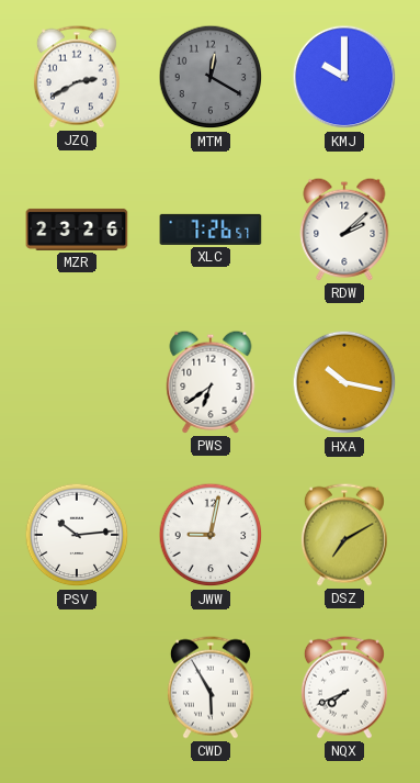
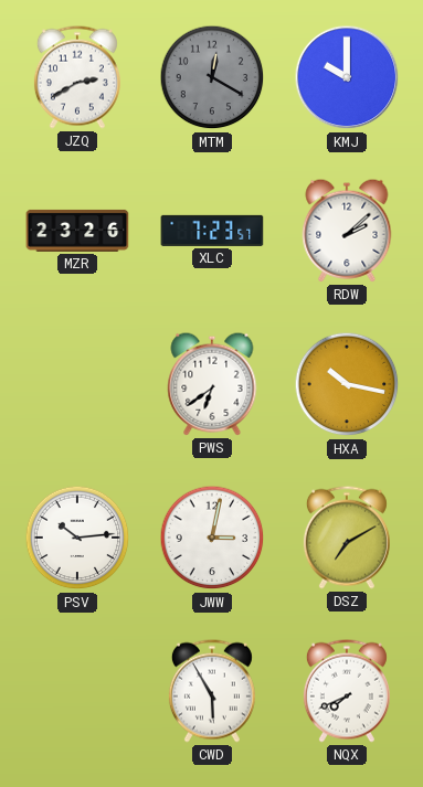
XLC: 7:26 -> 7:23 (212, 231)
JWW: 9:02 -> 3:02 (212, 538)
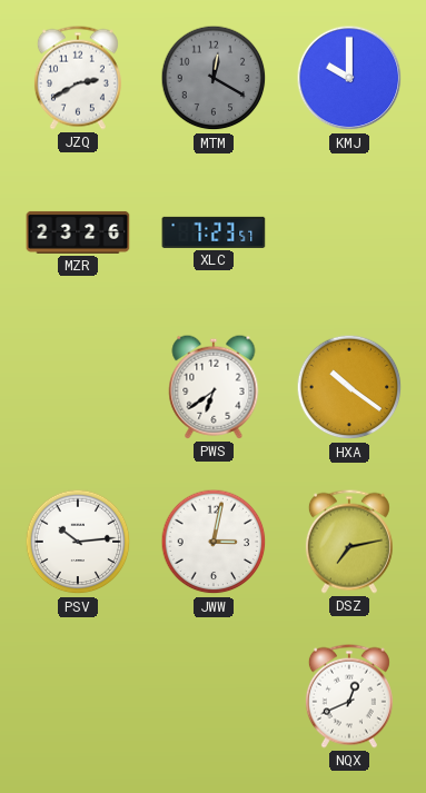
RDW: 2:08 -> none (347, 231)
HXA: 10:17 -> 10:21 (349, 387)
DSZ: 7:10 -> 7:13 (349, 542)
CWD: 5:55 -> none (212, 691)
NQX: 7:41 -> 12:41 (349, 696)
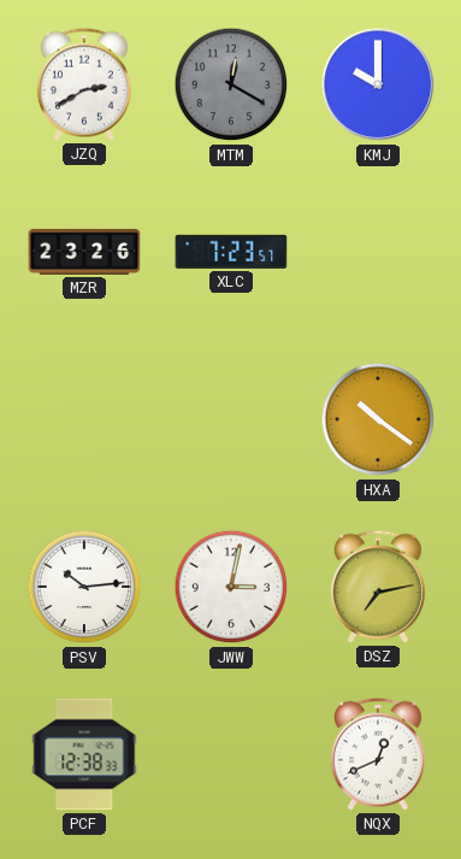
PWS: 6:39 -> none (214, 387)
PCF: none -> 12:38 (84, 754)
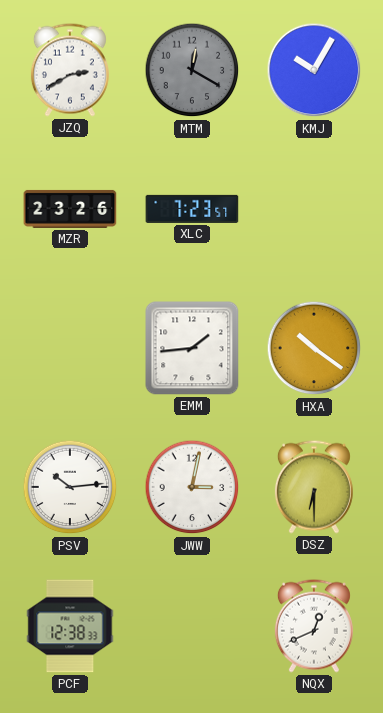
KMJ: 10:00 -> 10:05 (314, 70)
EMM: none -> 1:44 (192, 348)
DSZ: 7:13 -> 6:30 (314, 487)
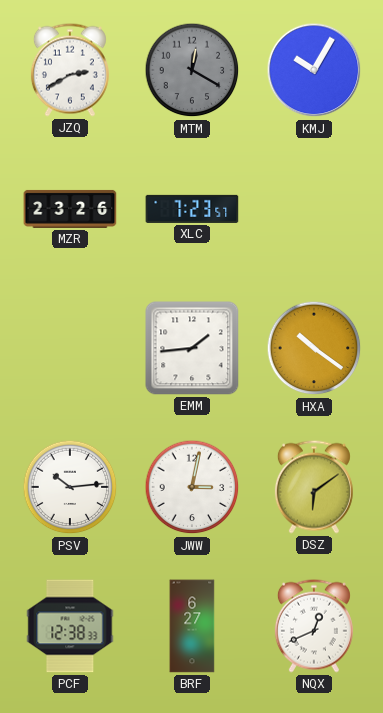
DSZ: 6:30 -> 6:09 (314, 487)
BRF: none -> 6:27 (192, 626)
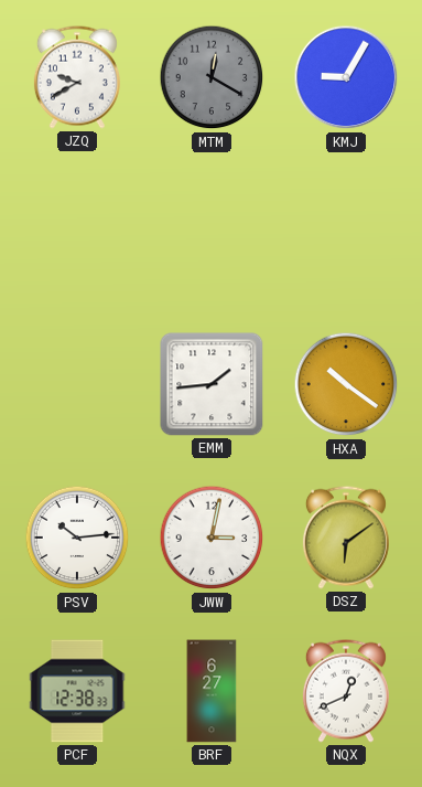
JZQ: 2:40 -> 9:40 (77, 77)
KMJ: 10:05 -> 9:05 (346, 77)
MZR: 23:26 -> none (70, 209)
XLC: 7:23 -> none (192, 209)
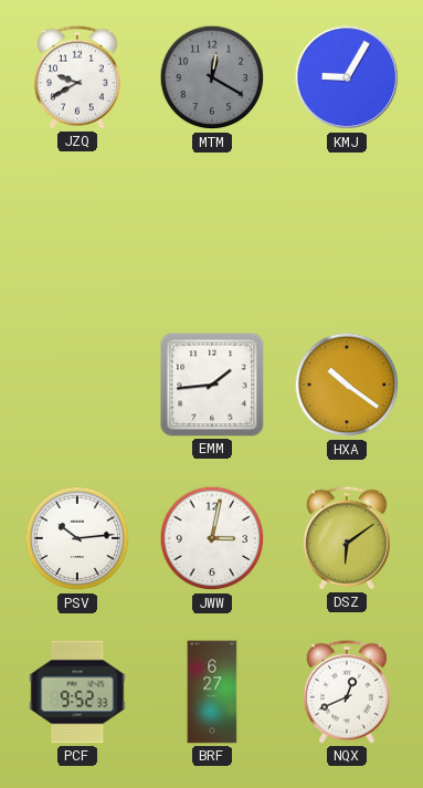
PCF: 12:38 -> 9:52 (77, 692)
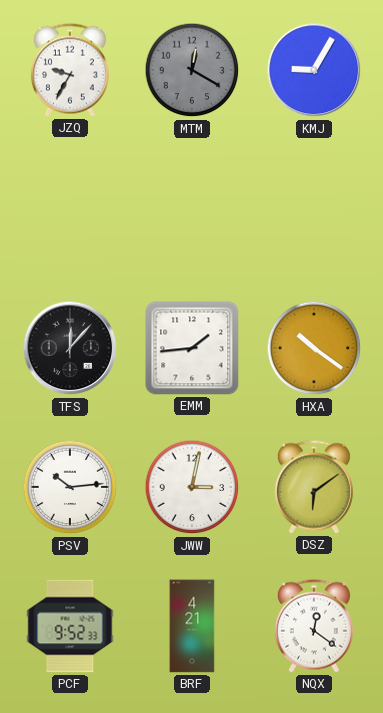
JZQ: 9:40 -> 9:35 (70, 70)
TFS: none -> 12:07 (70, 348)
BRF: 6:27 -> 4:21 (192, 626)
NQX: 12:41 -> 12:21 (314, 626)
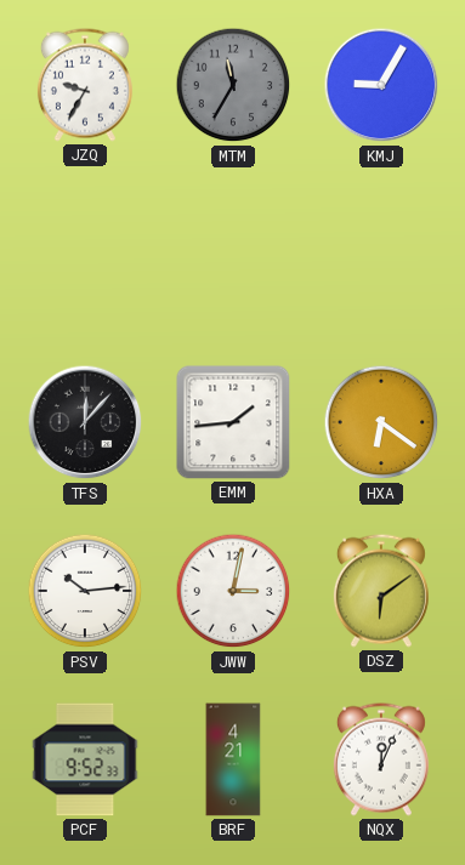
MTM: 12:20 -> 11:35 (233, 85)
HXA: 10:21 -> 6:21 (381, 422)
NQX: 12:21 -> 12:04 (381, 759)
